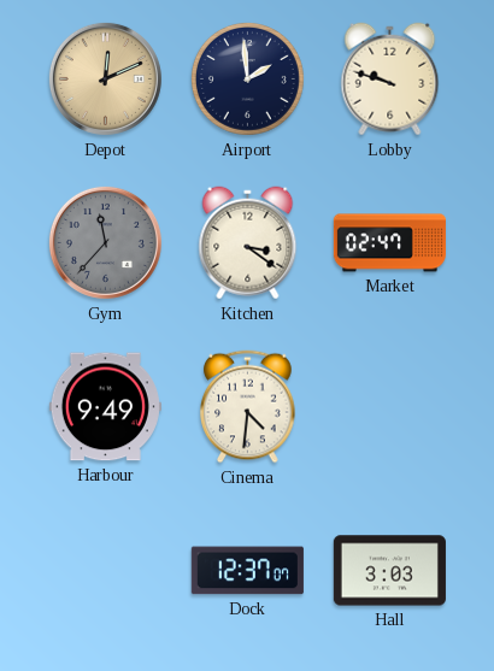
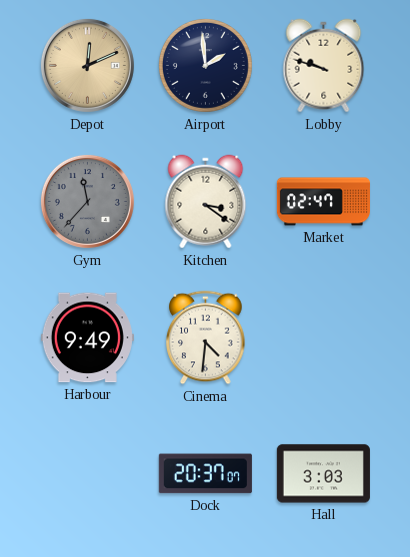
Dock: 12:37 -> 20:37 (205, 474)
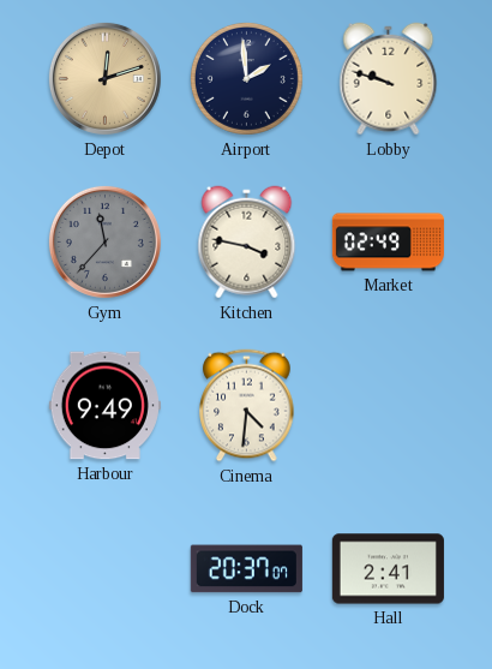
Depot: 12:11 -> 12:12 (104, 78)
Kitchen: 3:21 -> 3:47 (247, 243)
Market: 02:47 -> 02:49 (388, 243)
Hall: 3:03 -> 2:41 (388, 569)
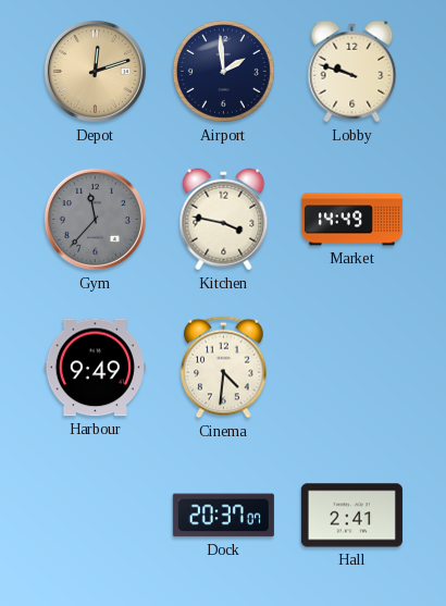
Market: 02:49 -> 14:49 (351, 220)
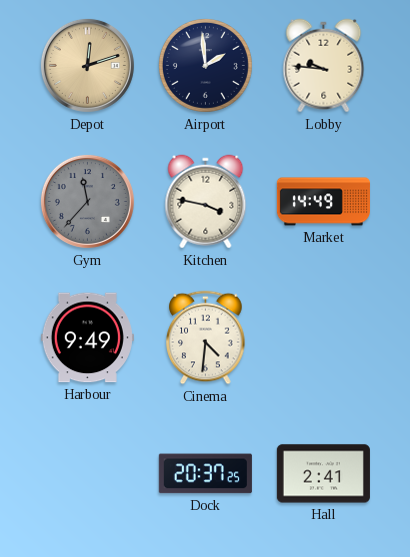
Lobby: 9:48 -> 9:46 (324, 66)
Dock: 20:37:07 -> 20:37:25 (205, 474)
